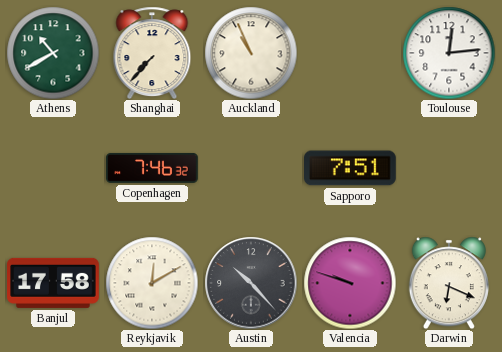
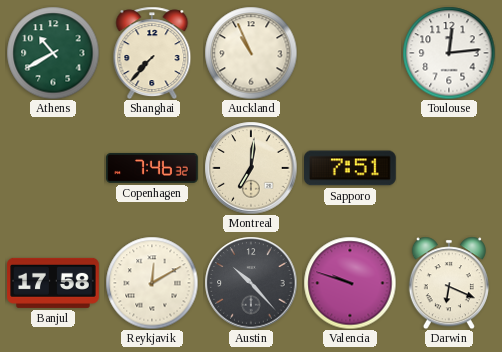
Montreal: none -> 7:01 (251, 168)
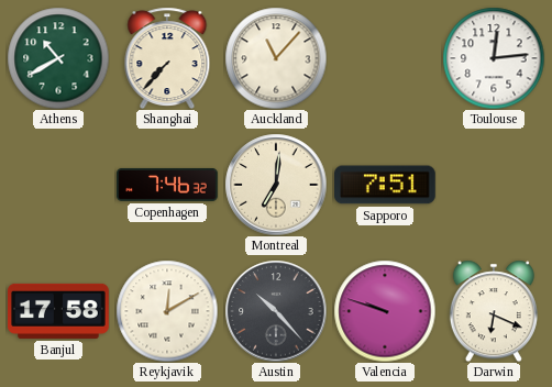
Auckland: 10:56 -> 11:07 (276, 58)
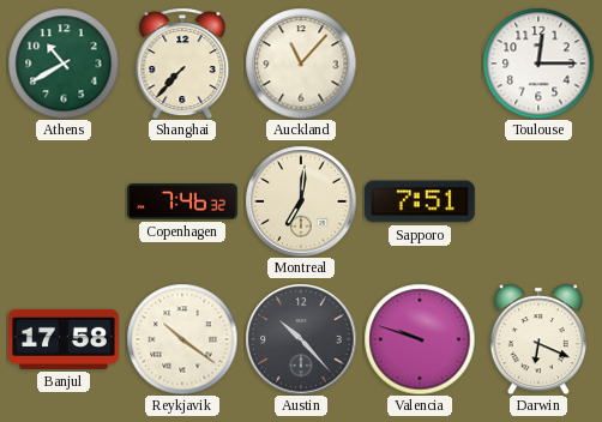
Toulouse: 12:14 -> 12:15 (538, 64)
Reykjavik: 12:10 -> 10:21 (182, 339)
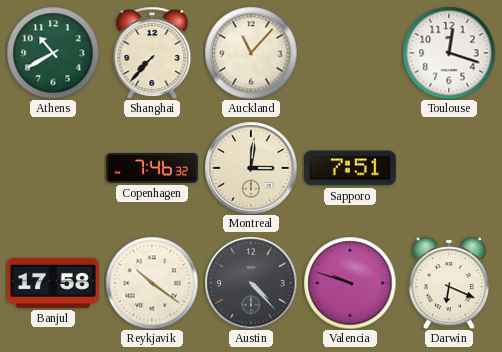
Toulouse: 12:15 -> 12:18 (449, 53)
Montreal: 7:01 -> 3:01 (251, 168)
Austin: 10:23 -> 4:23 (251, 283)
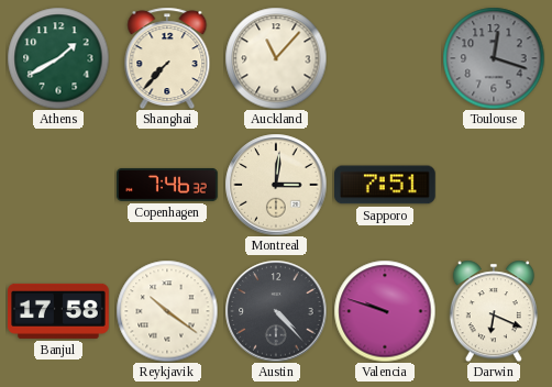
Athens: 10:40 -> 1:40 (58, 58)
Toulouse dial: white -> grey (494, 58)
